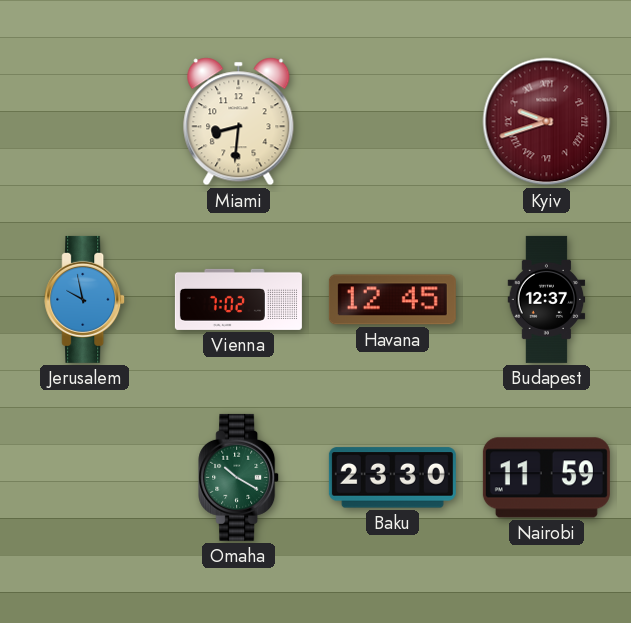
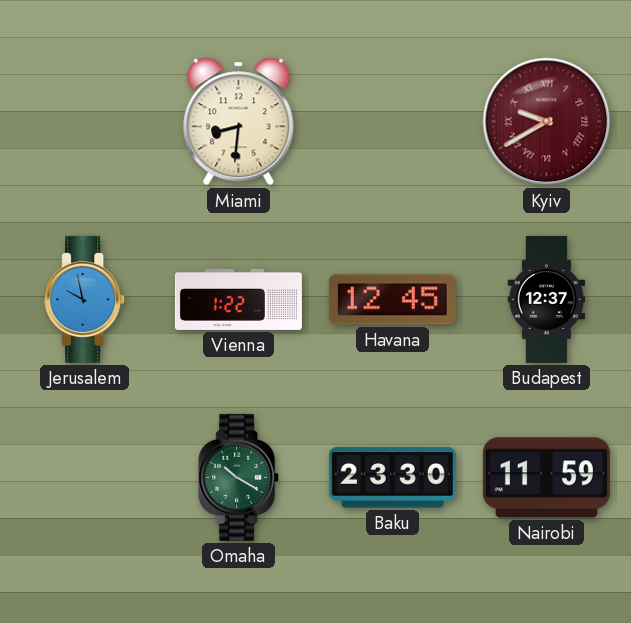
Kyiv: 9:42 -> 9:40 (547, 122)
Vienna: 7:02 -> 1:22 (238, 299)
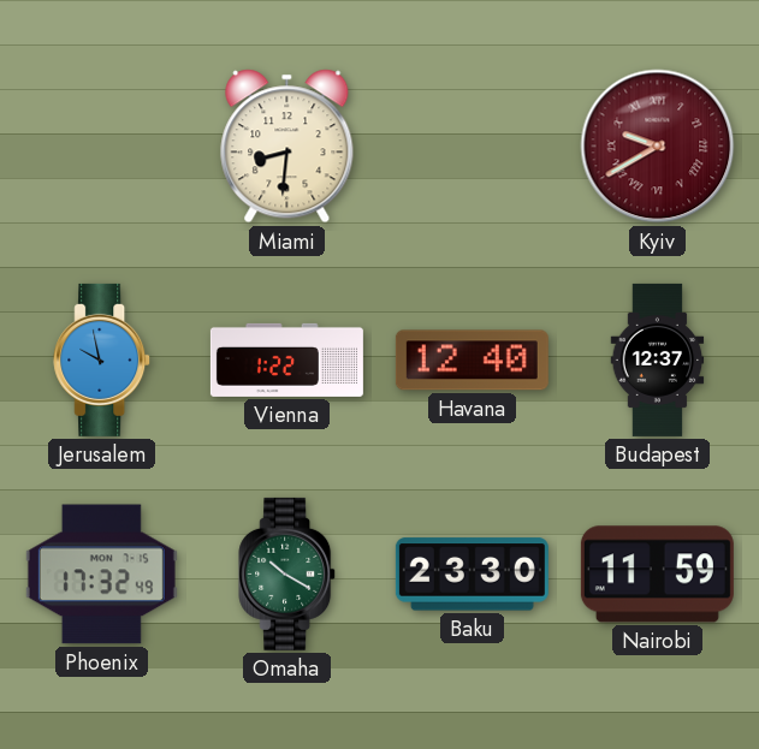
Havana: 12:45 -> 12:40 (472, 361)
Phoenix: none -> 17:32 (101, 575)
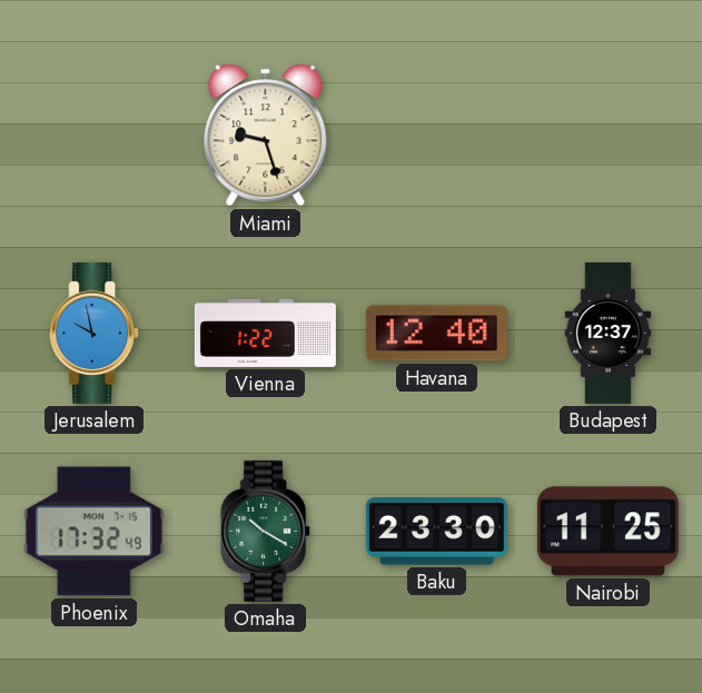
Miami: 8:31 -> 9:27 (266, 136)
Kyiv: 9:40 -> none (658, 147)
Nairobi: 11:59 -> 11:25 (607, 532)
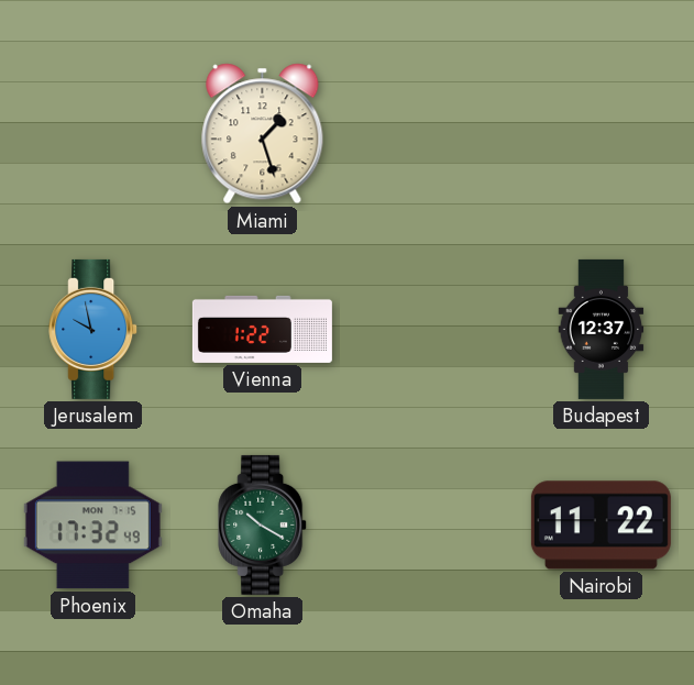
Miami: 9:27 -> 1:27 (263, 134)
Havana: 12:40 -> none (436, 334)
Baku: 23:30 -> none (436, 532)
Nairobi: 11:25 -> 11:22 (601, 526)
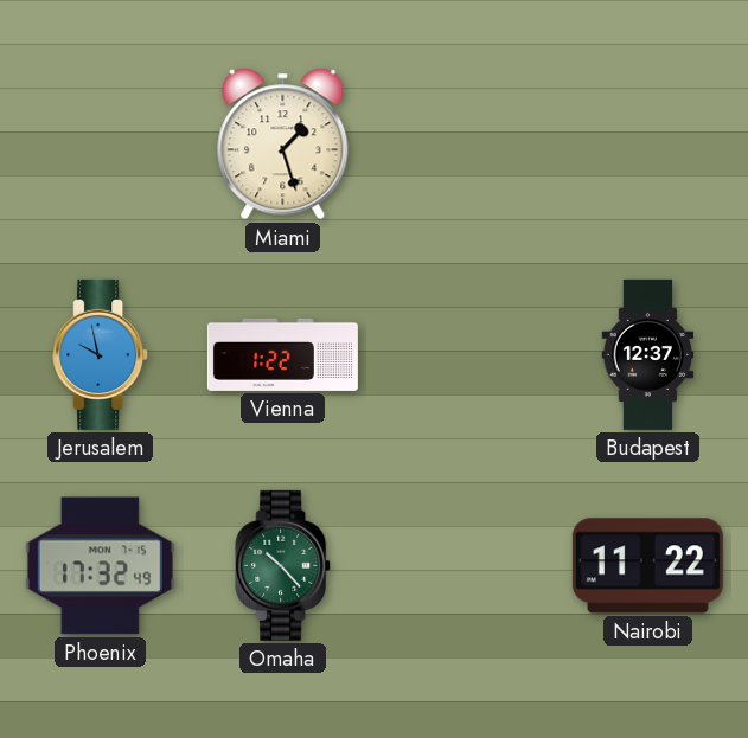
Omaha: 10:20 -> 10:23 (283, 565)
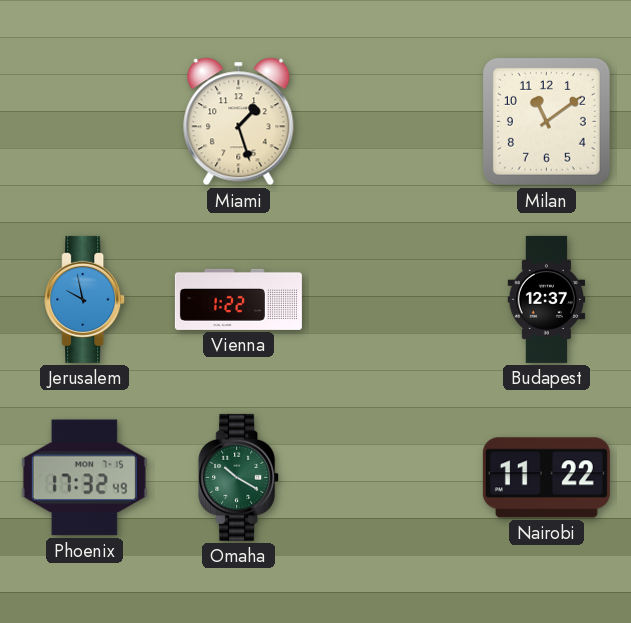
Milan: none -> 11:09 (546, 121)
Omaha: 10:23 -> 10:20 (239, 477)
